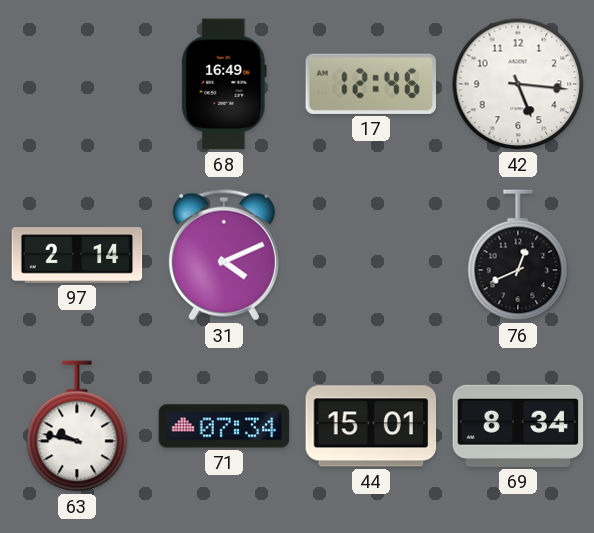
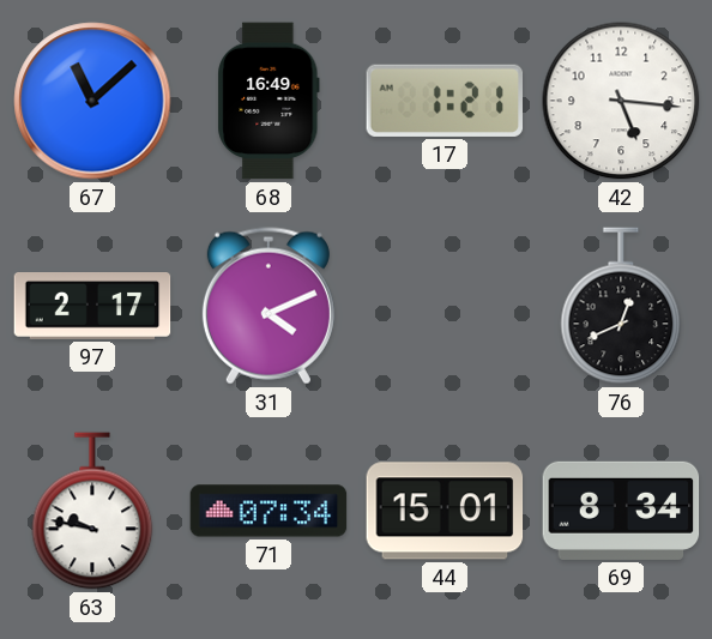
67: none -> 11:08 (92, 101)
17: 12:46 -> 1:21 (445, 101)
97: 2:14 -> 2:17 (92, 307)
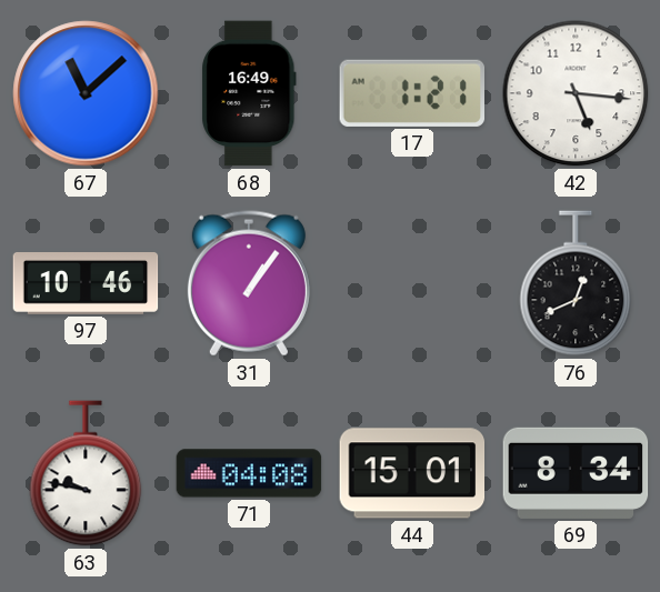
97: 2:17 -> 10:46 (86, 284)
31: 4:11 -> 1:06 (249, 283)
71: 07:34 -> 04:08 (249, 473)
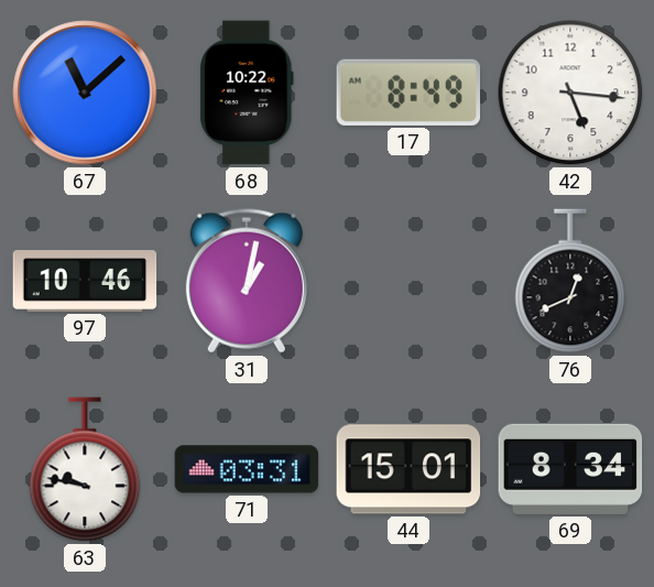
68: 16:49 -> 10:22 (247, 93)
17: 1:21 -> 8:49 (408, 93)
31: 1:06 -> 1:02 (247, 281)
71: 04:08 -> 03:31 (247, 469)
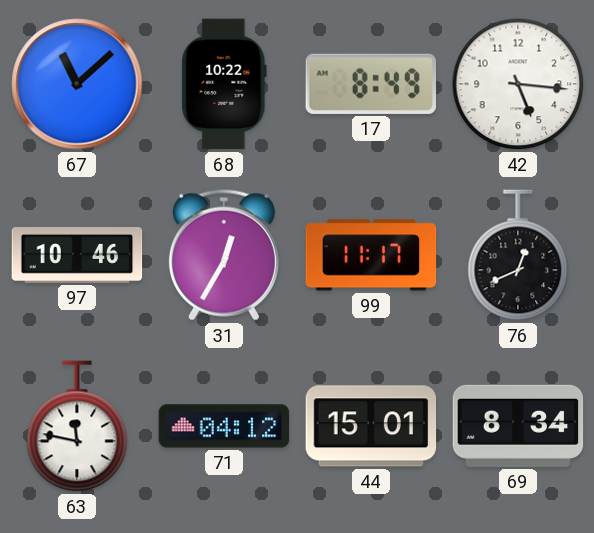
31: 1:02 -> 12:35 (224, 255)
99: none -> 11:17 (371, 255)
63: 9:47 -> 11:47 (77, 426)
71: 03:31 -> 04:12 (224, 426)
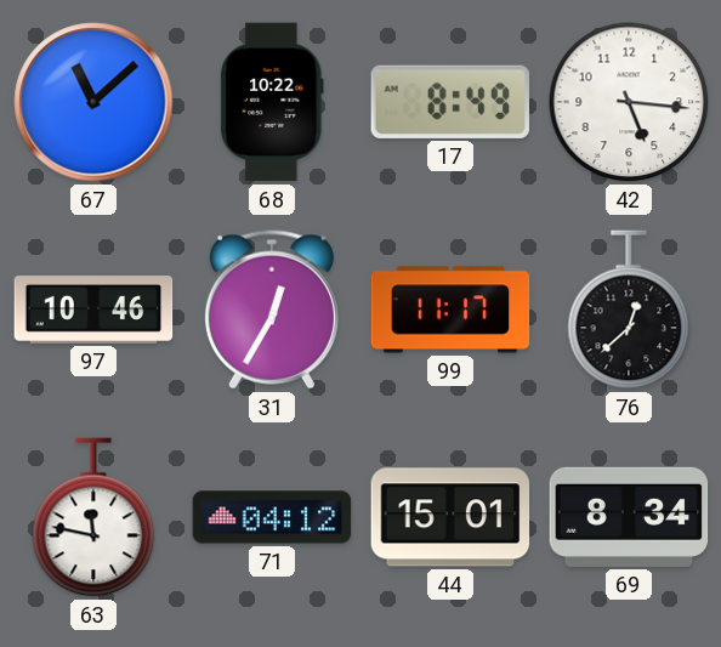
76: 12:41 -> 12:38 (629, 310)
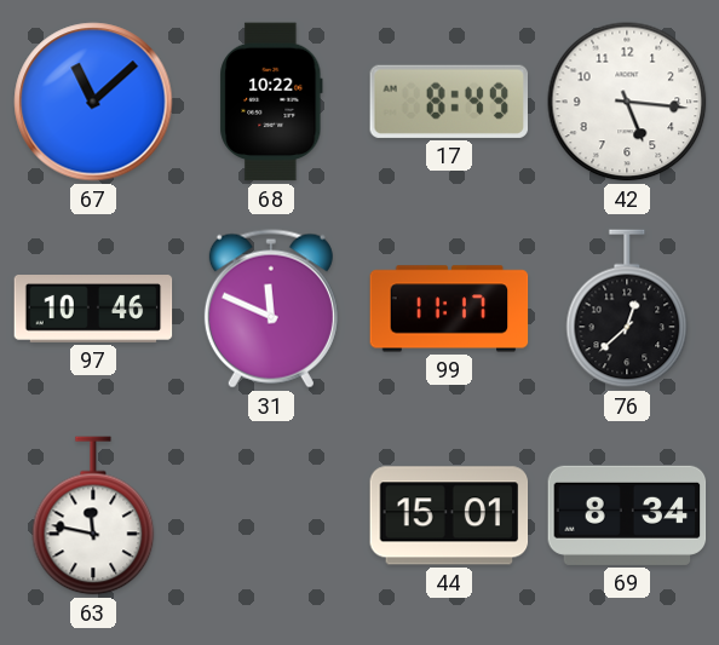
31: 12:35 -> 11:49 (271, 309)
71: 04:12 -> none (272, 517)
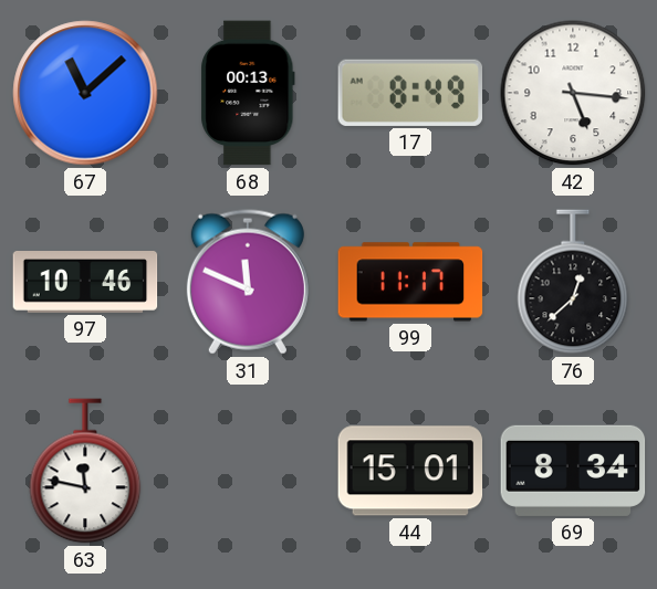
68: 10:22 -> 00:13 (248, 93)
